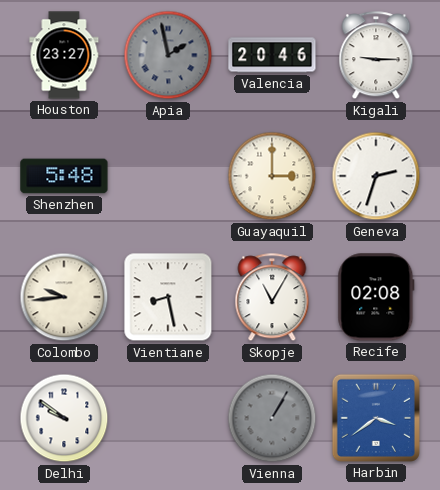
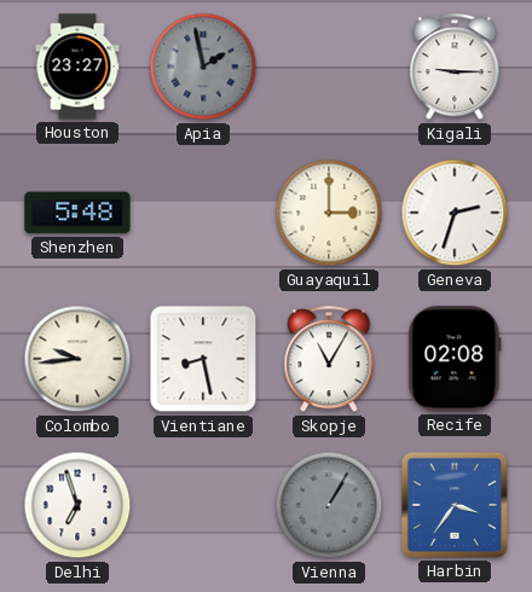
Valencia: 20:46 -> none (272, 55)
Delhi: 9:51 -> 6:57 (77, 505)
Harbin: 3:39 -> 3:36 (455, 505)
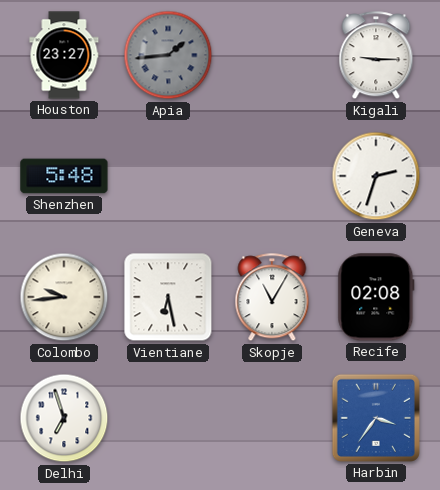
Apia: 1:58 -> 1:44 (168, 55)
Guayaquil: 3:00 -> none (329, 213)
Vientiane: 8:28 -> 6:28 (168, 297)
Vienna: 1:05 -> none (329, 505)
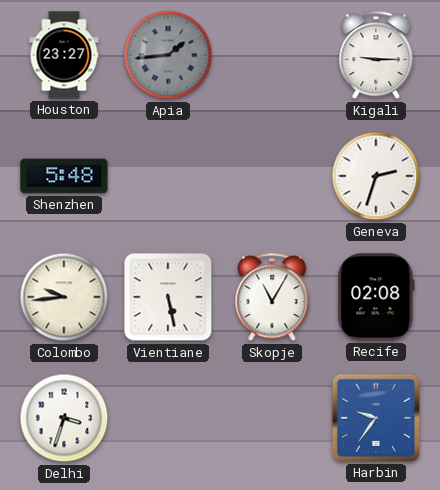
Vientiane: 6:28 -> 5:28 (168, 297)
Delhi: 6:57 -> 3:33 (64, 418)
Harbin: 3:36 -> 9:36 (376, 418)
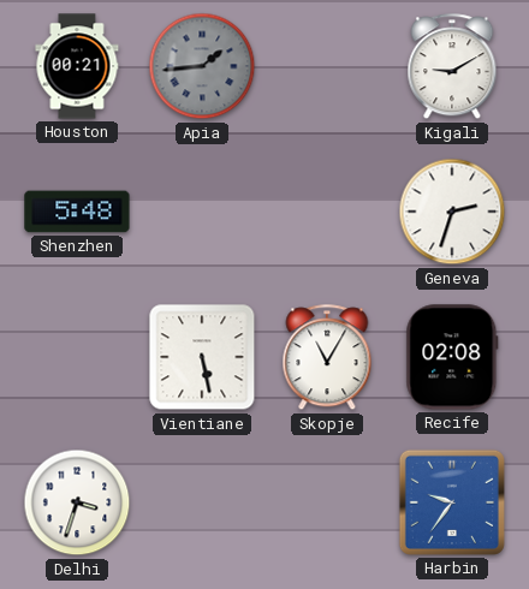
Houston: 23:27 -> 00:21 (77, 66)
Kigali: 9:15 -> 9:10 (452, 67)
Colombo: 9:44 -> none (64, 297)
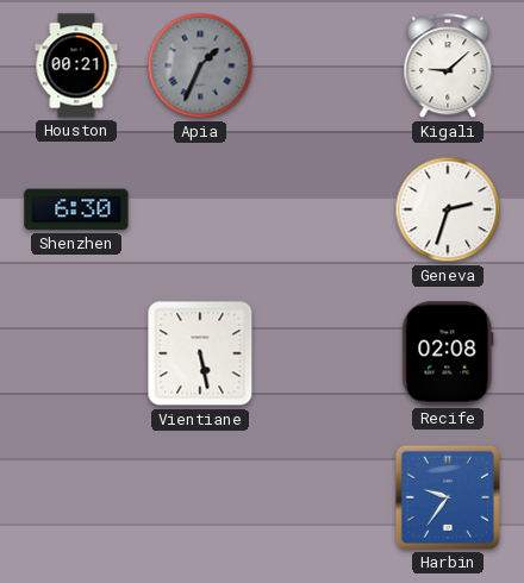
Apia: 1:44 -> 1:34 (200, 65)
Kigali: 9:10 -> 9:08 (448, 67)
Shenzhen: 5:48 -> 6:30 (76, 209)
Skopje: 11:05 -> none (327, 358)
Delhi: 3:33 -> none (77, 502)
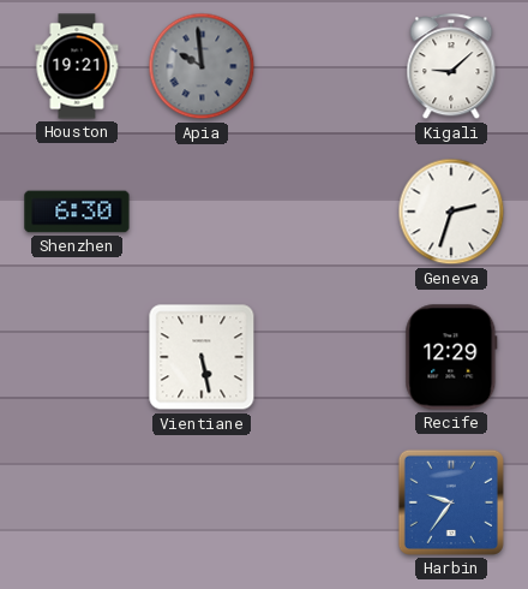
Houston: 00:21 -> 19:21 (77, 66)
Apia: 1:34 -> 9:59 (202, 66)
Recife: 02:08 -> 12:29 (451, 357)
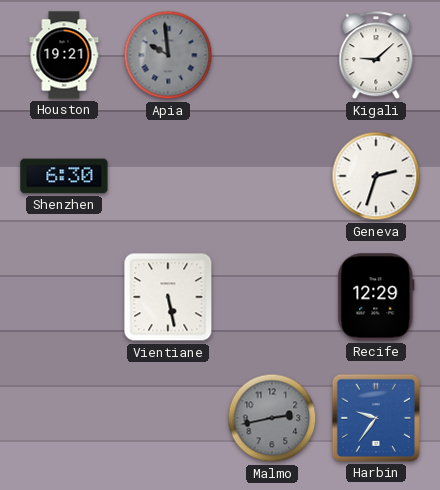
Malmo: none -> 2:43 (272, 418)
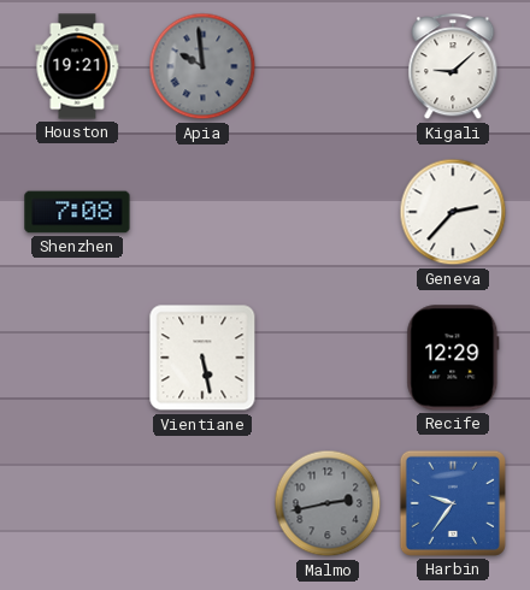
Shenzhen: 6:30 -> 7:08 (77, 212)
Geneva: 2:33 -> 2:37 (453, 212)
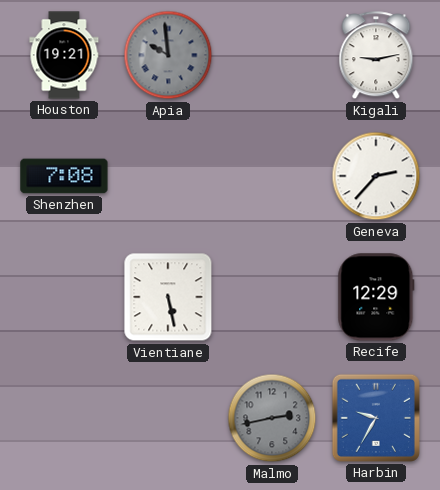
Kigali: 9:08 -> 9:13 (376, 56)
Harbin: 9:36 -> 9:35 (376, 418)
